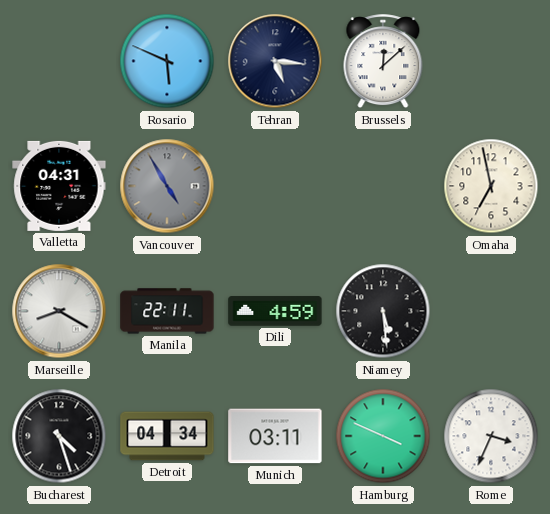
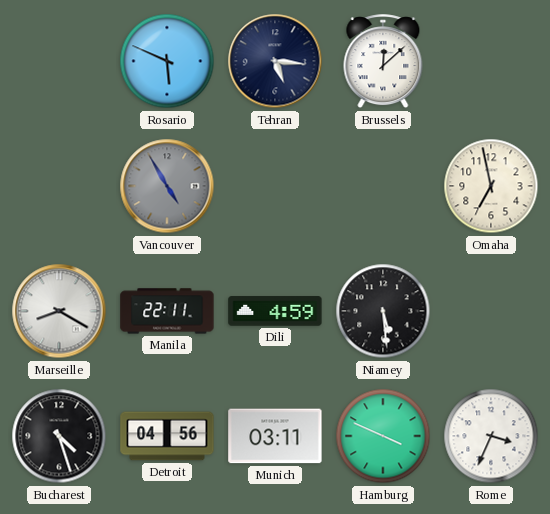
Valletta: 04:31 -> none (59, 186)
Detroit: 04:34 -> 04:56 (167, 436)
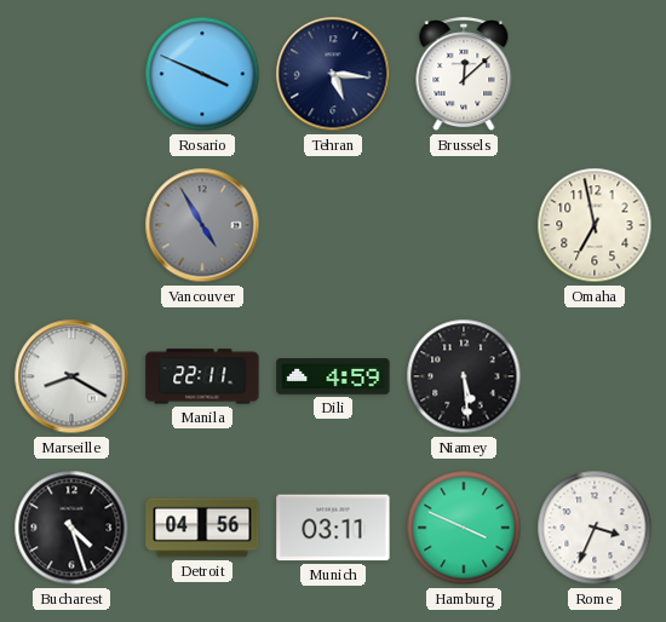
Rosario: 5:49 -> 3:49 (202, 74)
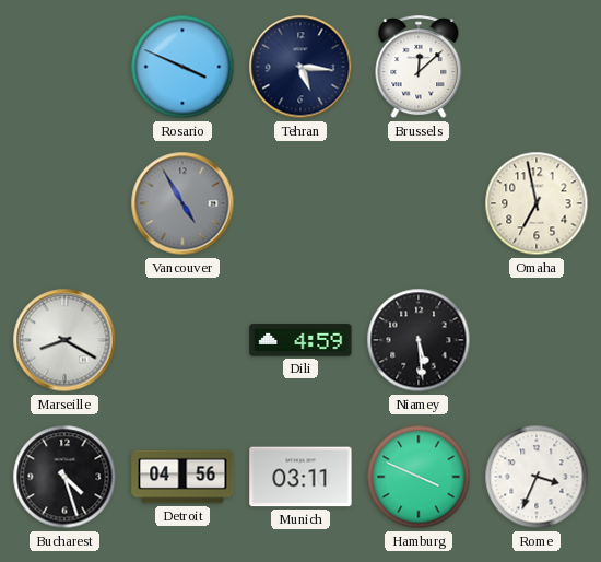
Manila: 22:11 -> none (202, 376)
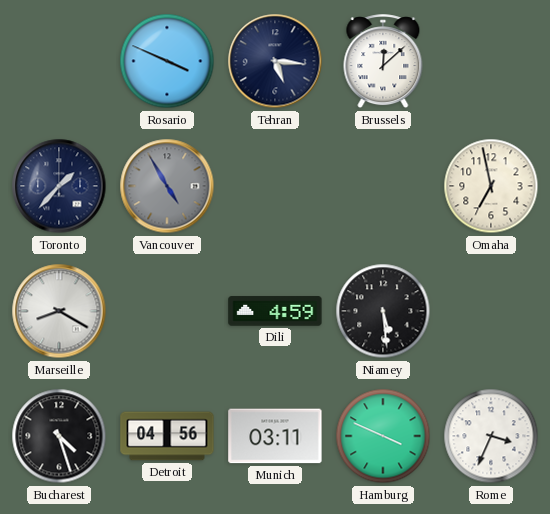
Toronto: none -> 1:37 (59, 186)
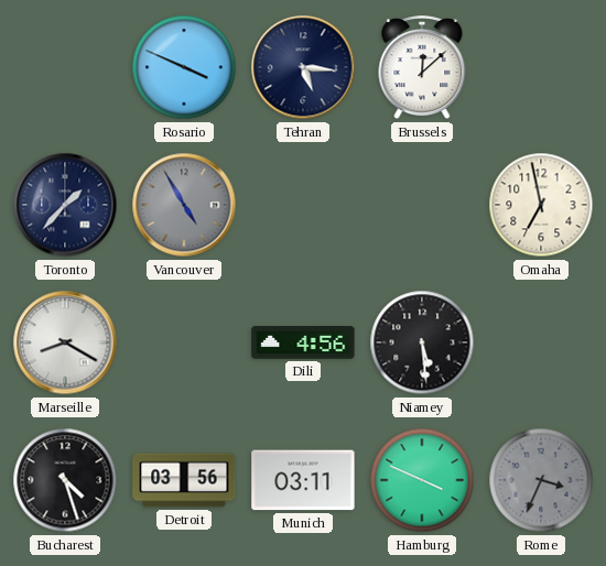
Dili: 4:59 -> 4:56 (303, 342)
Detroit: 04:56 -> 03:56 (184, 480)
Rome dial: white -> grey (541, 480)
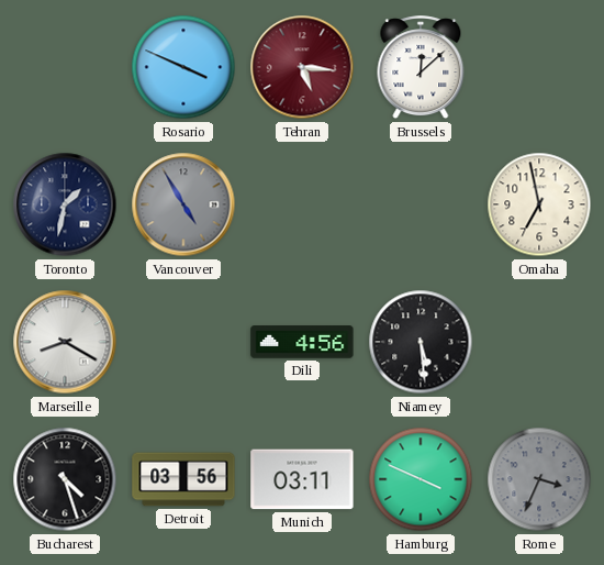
Tehran dial: navy -> burgundy (302, 67)
Toronto: 1:37 -> 1:32 (65, 204)
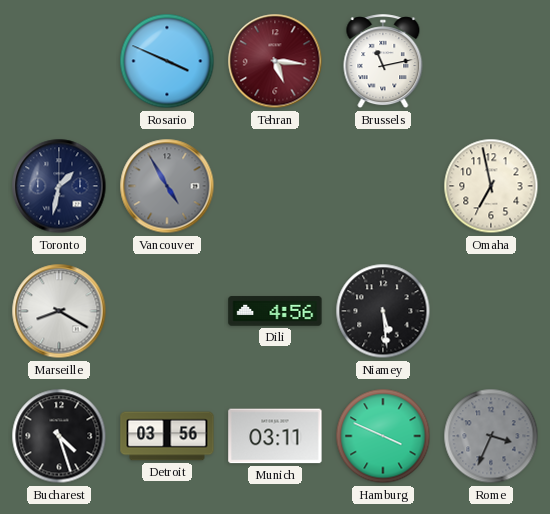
Brussels: 12:08 -> 11:13 (383, 62)
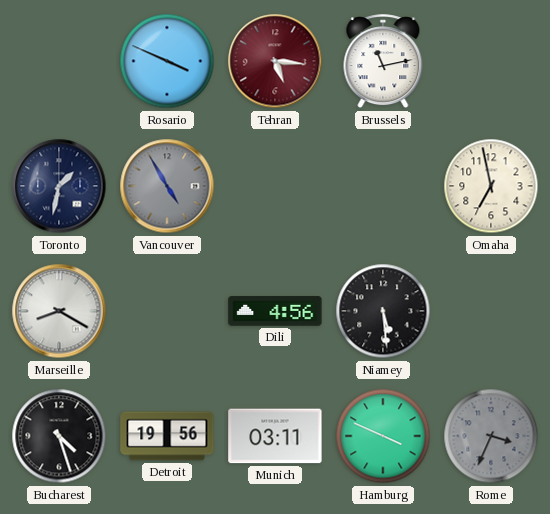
Detroit: 03:56 -> 19:56 (167, 436)
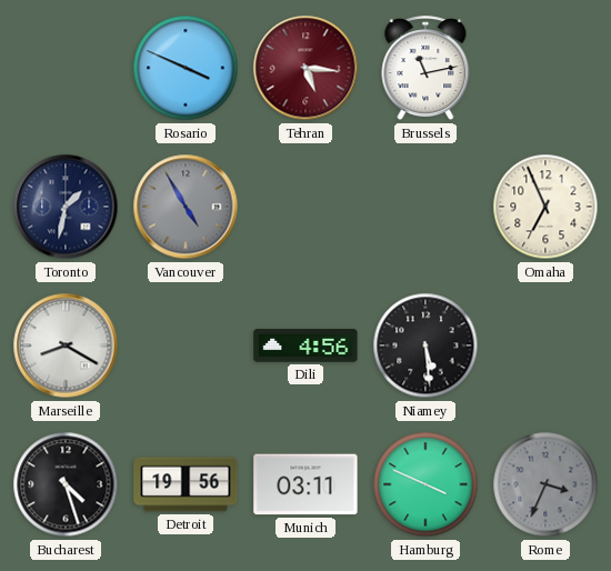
Omaha: 6:58 -> 6:56 (545, 207)
